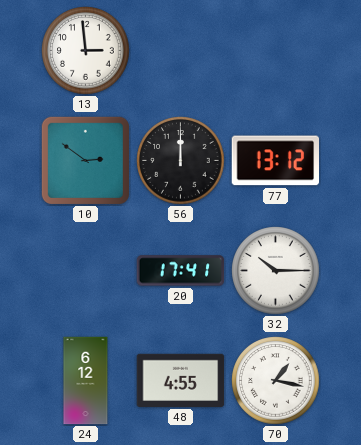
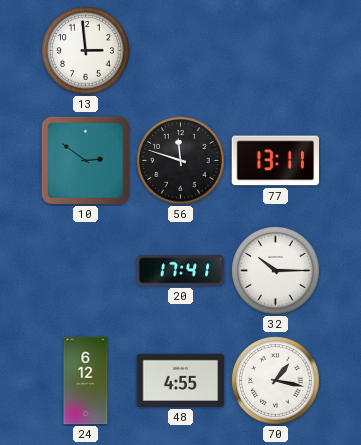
56: 12:00 -> 11:48 (181, 161)
77: 13:12 -> 13:11 (276, 161)
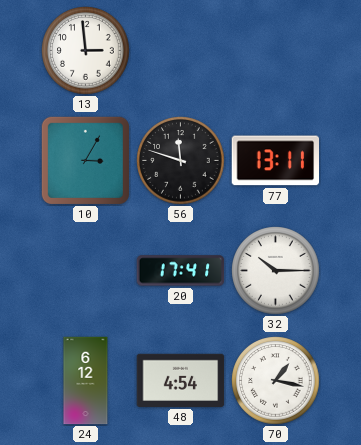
10: 2:51 -> 3:05 (85, 160)
48: 4:55 -> 4:54 (181, 380)
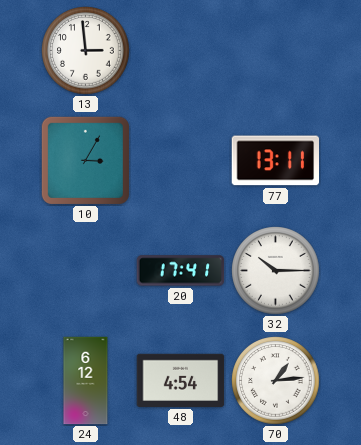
56: 11:48 -> none (181, 161)
70: 1:17 -> 1:14 (276, 381)
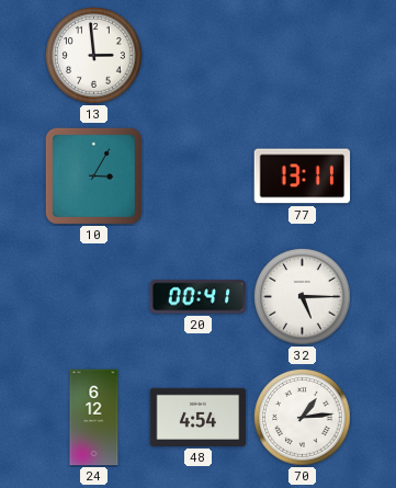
20: 17:41 -> 00:41 (199, 297)
32: 10:15 -> 5:15 (303, 297)
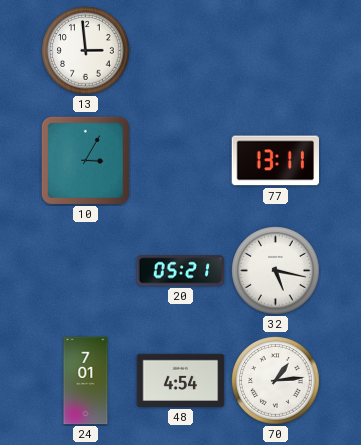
20: 00:41 -> 05:21 (181, 271)
32: 5:15 -> 5:17 (276, 271)
24: 6:12 -> 7:01 (86, 381)
